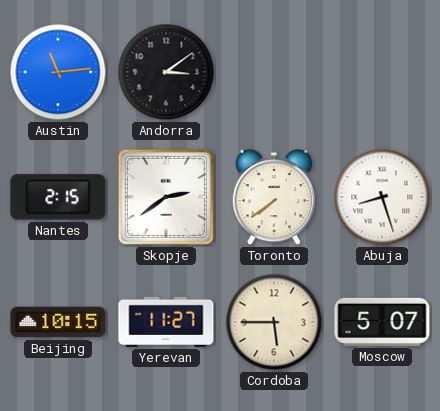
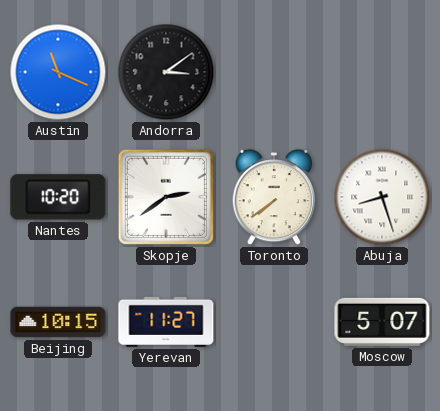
Austin: 11:14 -> 11:19 (58, 72)
Nantes: 2:15 -> 10:20 (58, 197)
Cordoba: 5:45 -> none (274, 322)
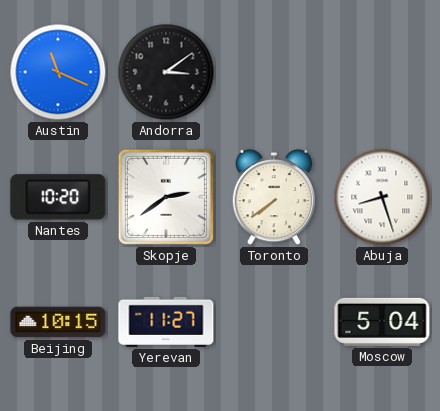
Moscow: 5:07 -> 5:04 (382, 322)
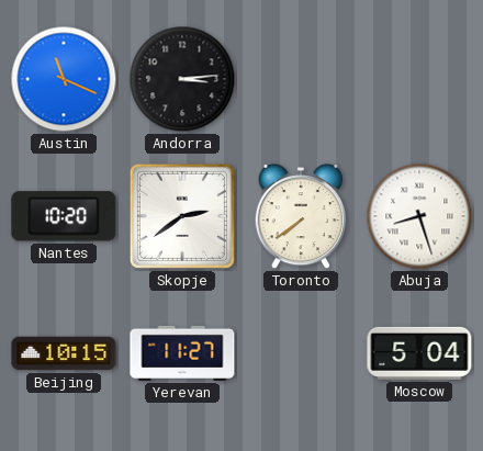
Andorra: 3:09 -> 3:14 (182, 79)
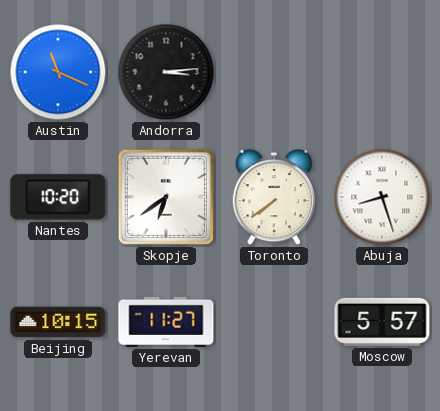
Skopje: 2:39 -> 6:39 (166, 197)
Moscow: 5:04 -> 5:57 (382, 322)
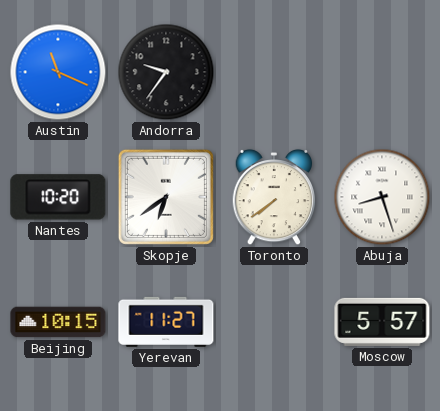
Andorra: 3:14 -> 9:36 (166, 72)
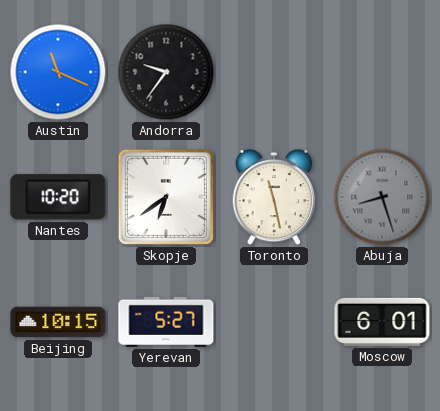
Toronto: 7:39 -> 11:28 (274, 197)
Abuja dial: white -> grey (382, 197)
Yerevan: 11:27 -> 5:27 (166, 322)
Moscow: 5:57 -> 6:01 (382, 322)
